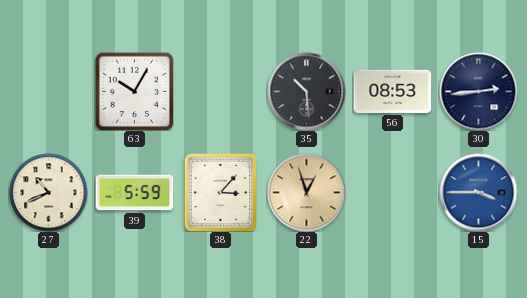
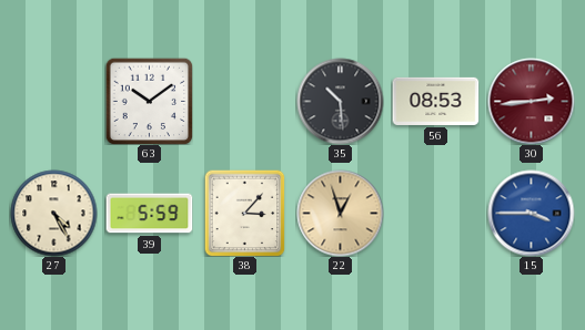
63: 10:05 -> 10:09 (149, 101)
30 dial: navy -> burgundy (531, 101)
27: 10:41 -> 4:25 (53, 213)
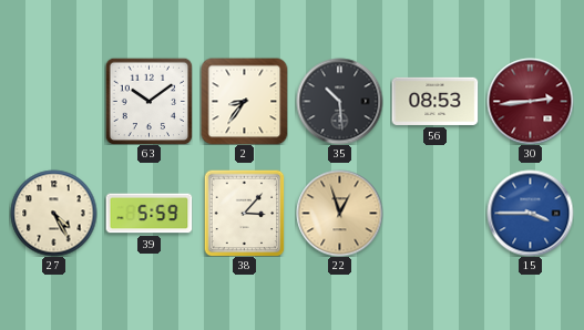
2: none -> 8:36 (244, 101)
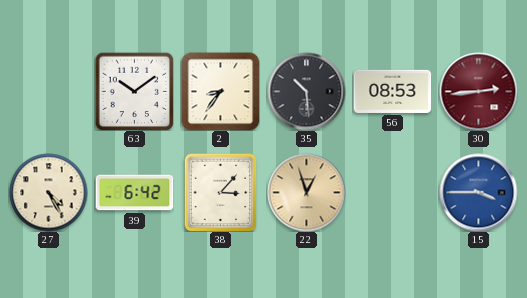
39: 5:59 -> 6:42 (134, 193)
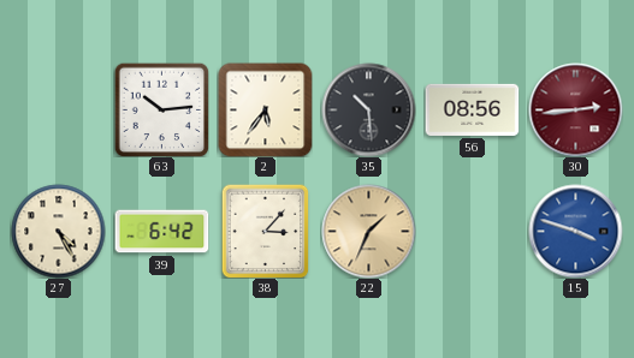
63: 10:09 -> 10:14 (161, 109)
2: 8:36 -> 5:36 (265, 109)
56: 08:53 -> 08:56 (472, 109)
22: 12:57 -> 1:34 (368, 231)
15: 3:45 -> 3:48 (575, 231)
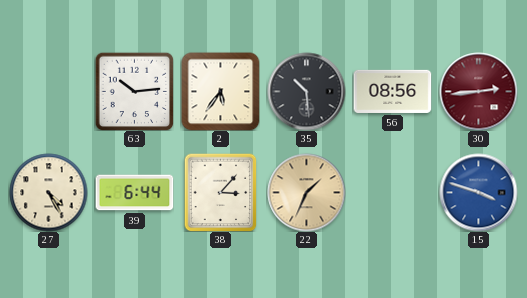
39: 6:42 -> 6:44 (134, 193)
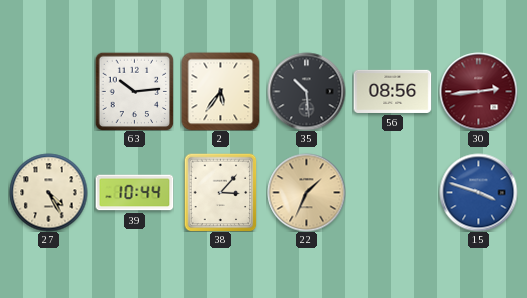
39: 6:44 -> 10:44 (134, 193)
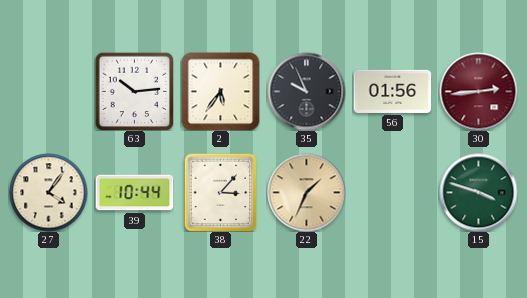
35: 10:29 -> 9:56 (306, 91)
56: 08:56 -> 01:56 (392, 91)
27: 4:25 -> 4:06 (48, 192)
15 dial: blue -> green (478, 192)
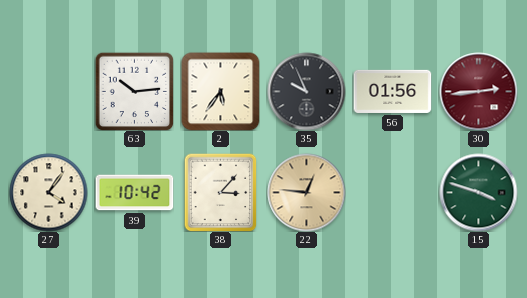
39: 10:44 -> 10:42 (134, 193)
22: 1:34 -> 12:46 (306, 192)
